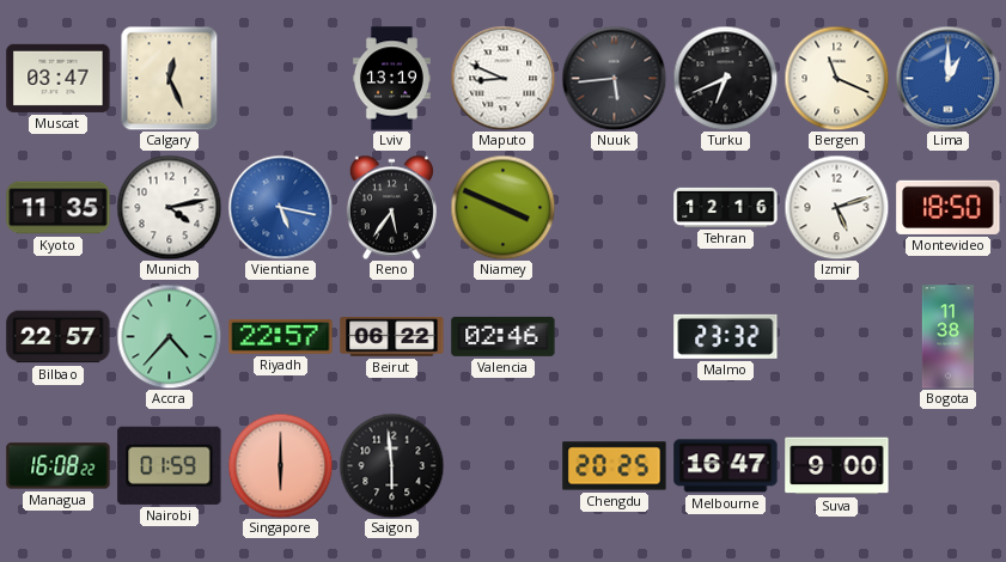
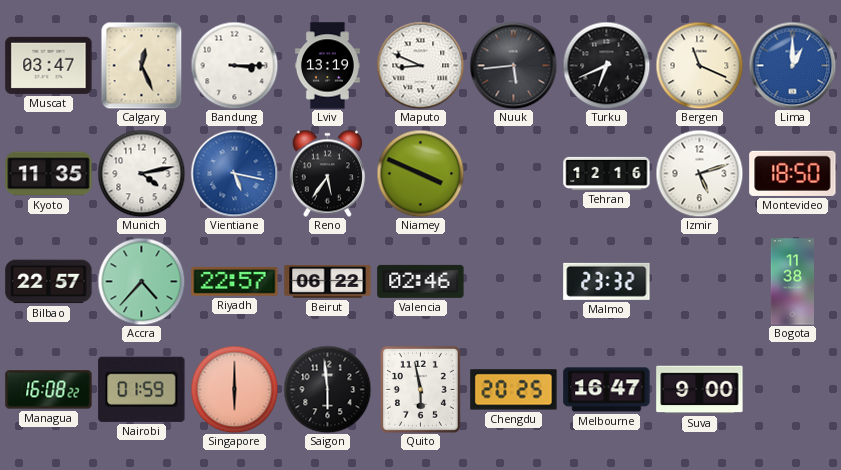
Bandung: none -> 3:15 (234, 65)
Quito: none -> 5:58 (420, 389)
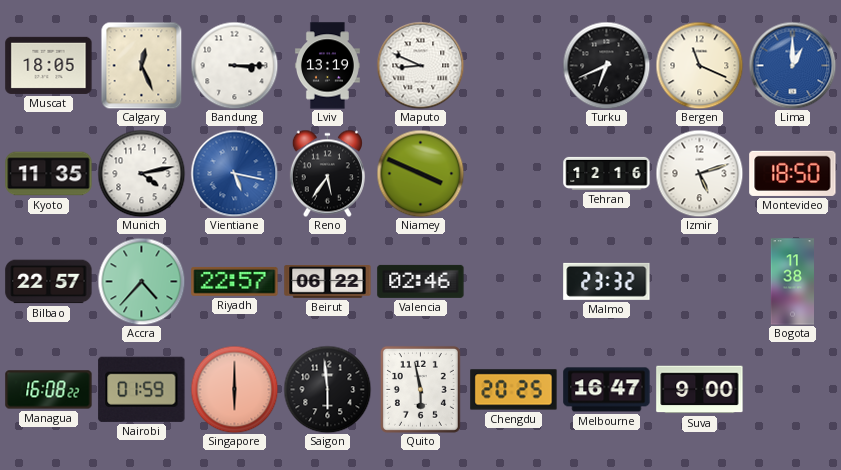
Muscat: 03:47 -> 18:05 (49, 65)
Nuuk: 5:44 -> none (513, 65)
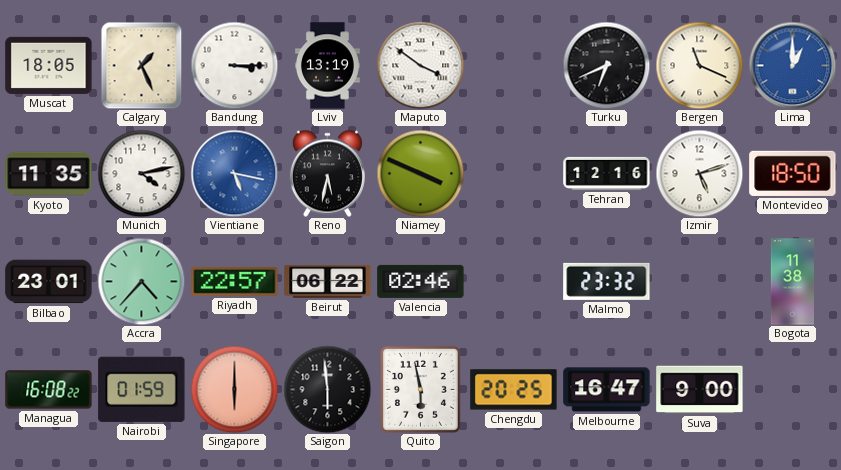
Calgary: 12:26 -> 1:26 (142, 65)
Maputo: 8:49 -> 3:51 (420, 65)
Reno: 5:36 -> 5:32 (327, 173)
Bilbao: 22:57 -> 23:01 (49, 282)
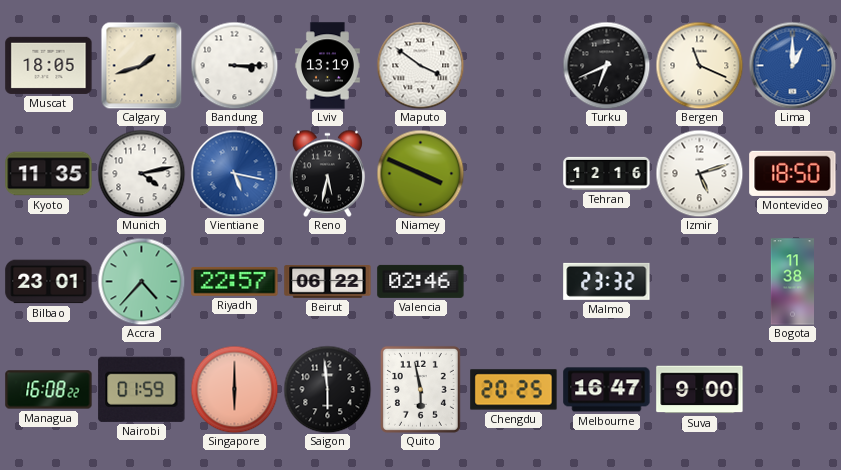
Calgary: 1:26 -> 1:42 (142, 65)
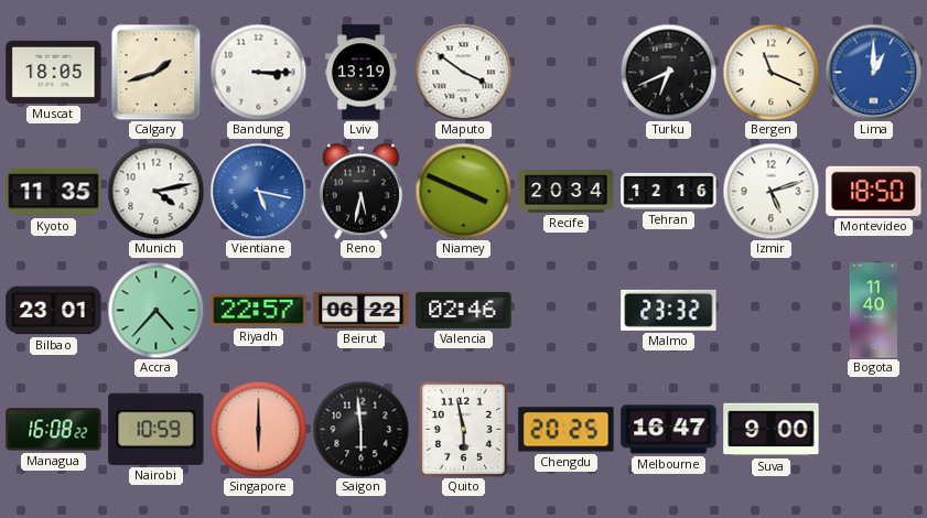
Recife: none -> 20:34 (567, 192)
Bogota: 11:38 -> 11:40 (873, 311)
Nairobi: 01:59 -> 10:59 (157, 429)
